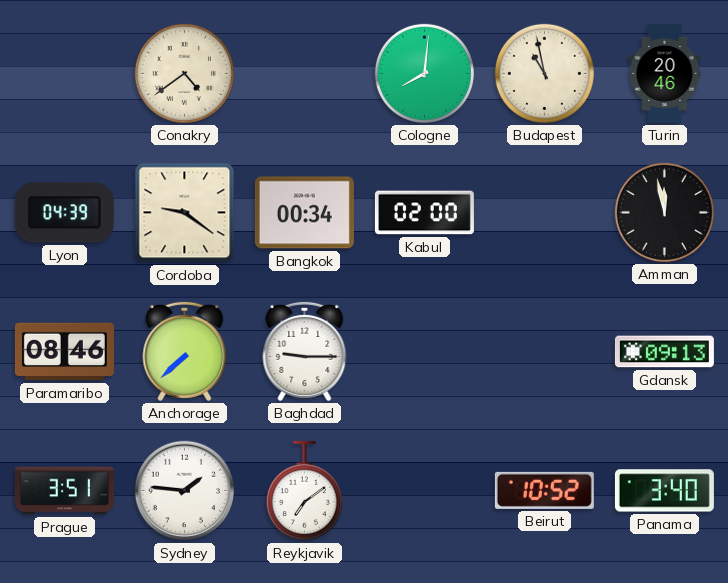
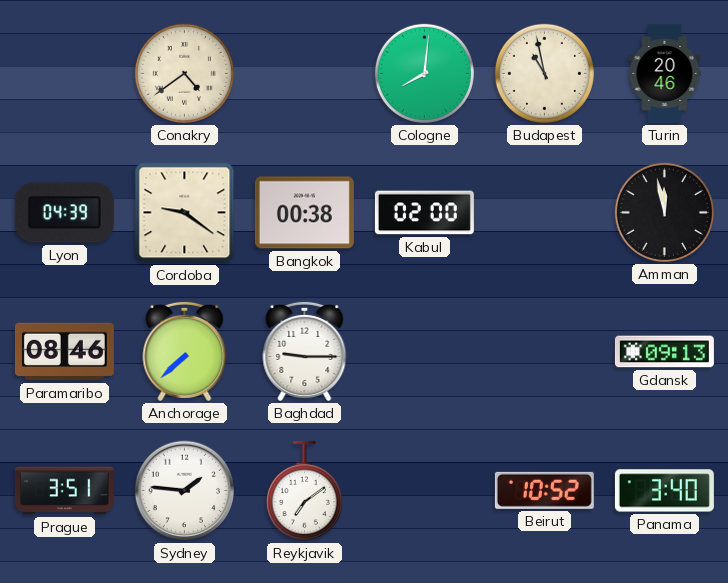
Bangkok: 00:34 -> 00:38 (304, 213)
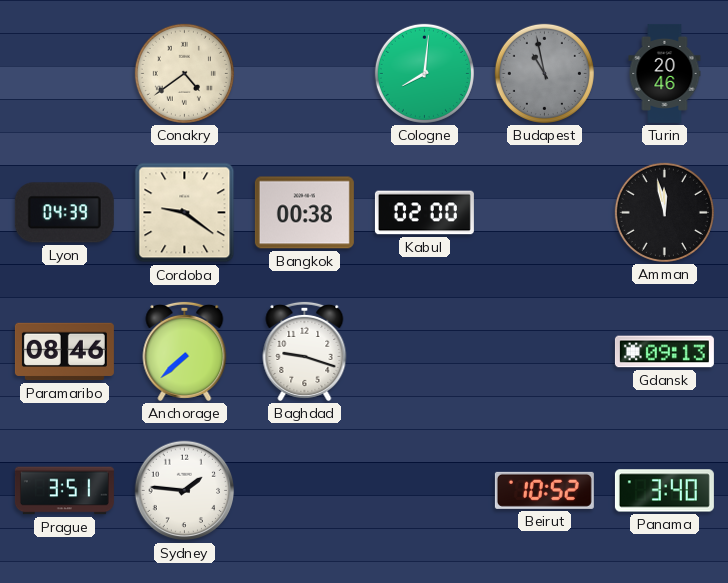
Budapest dial: cream -> grey (544, 73)
Baghdad: 9:15 -> 9:18 (305, 351)
Reykjavik: 7:09 -> none (304, 491)
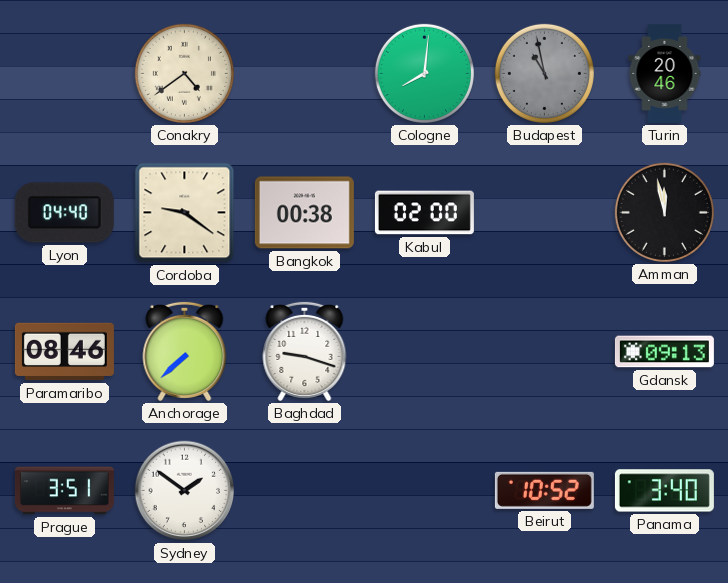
Lyon: 04:39 -> 04:40 (64, 213)
Sydney: 1:46 -> 1:51 (185, 491)
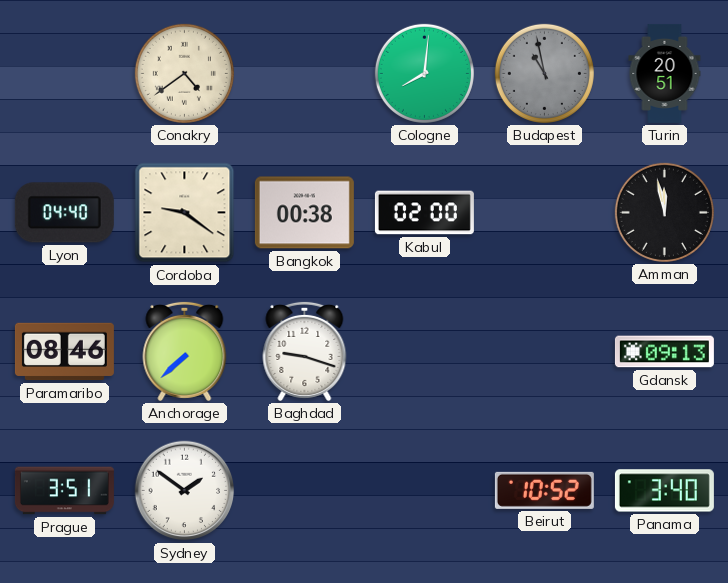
Turin: 20:46 -> 20:51 (665, 73)
